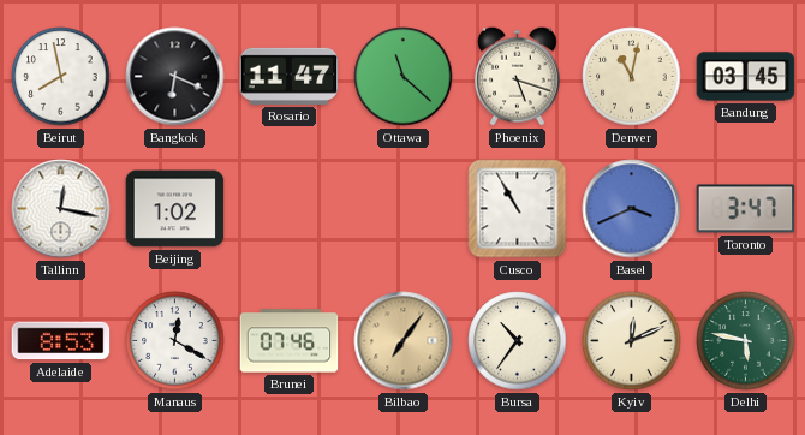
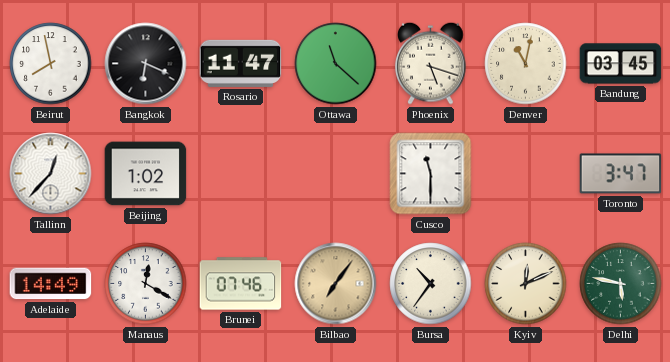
Tallinn: 12:17 -> 12:37 (51, 174)
Cusco: 10:55 -> 11:30 (431, 174)
Basel: 3:41 -> none (632, 209)
Adelaide: 8:53 -> 14:49 (51, 284)
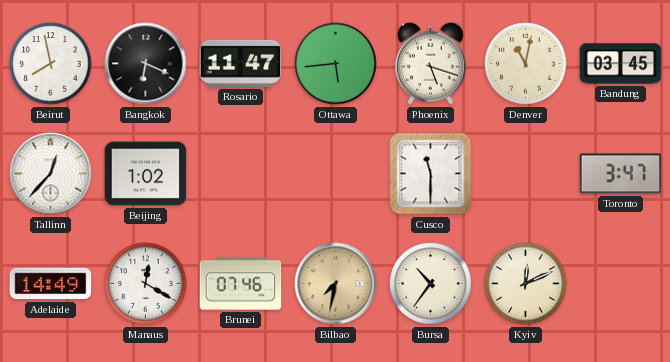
Ottawa: 11:22 -> 5:44 (336, 64)
Bilbao: 7:06 -> 7:32 (336, 284)
Delhi: 5:47 -> none (621, 284)
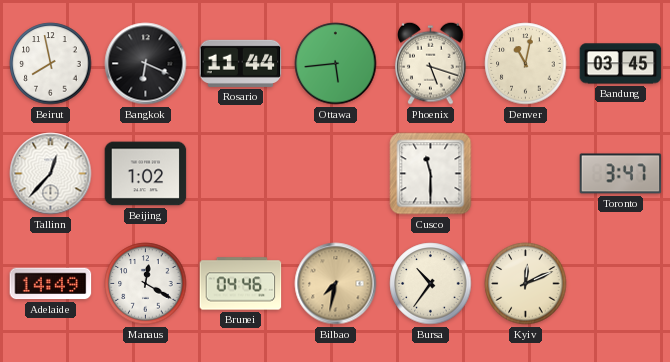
Rosario: 11:47 -> 11:44 (241, 63)
Brunei: 07:46 -> 04:46 (241, 284)
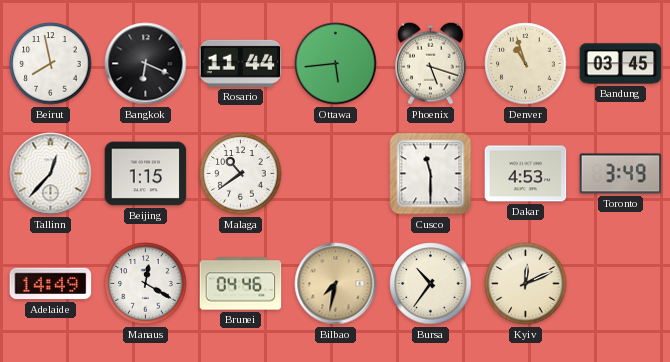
Denver: 11:02 -> 10:57 (526, 64)
Beijing: 1:02 -> 1:15 (146, 174)
Malaga: none -> 10:39 (241, 174)
Dakar: none -> 4:53 (526, 174)
Toronto: 3:47 -> 3:49 (621, 174)
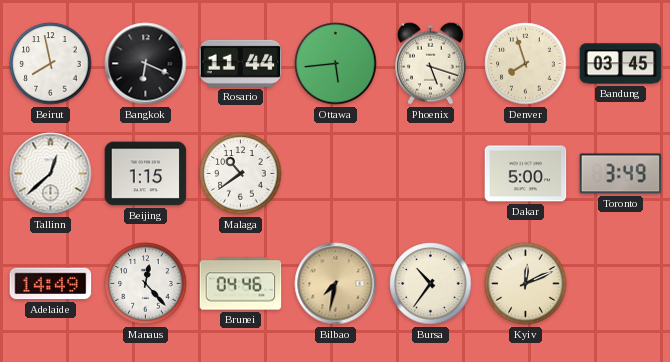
Denver: 10:57 -> 7:57 (526, 64)
Tallinn: 12:37 -> 12:38 (51, 174)
Cusco: 11:30 -> none (431, 174)
Dakar: 4:53 -> 5:00 (526, 174)
Manaus: 12:20 -> 12:23 (146, 284)
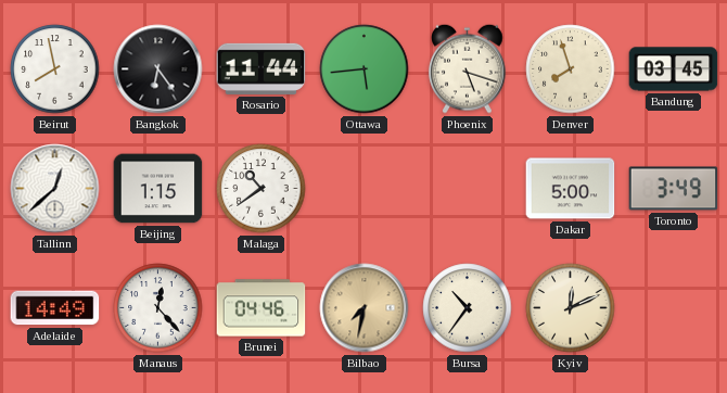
Bangkok: 6:19 -> 6:24 (158, 69)
